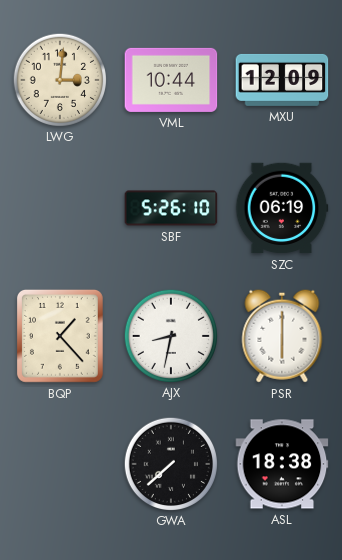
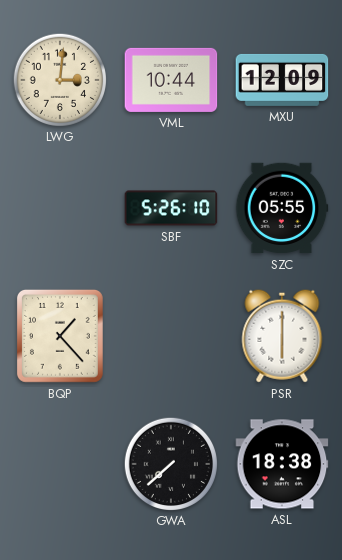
SZC: 06:19 -> 05:55 (282, 208)
AJX: 8:32 -> none (170, 335)
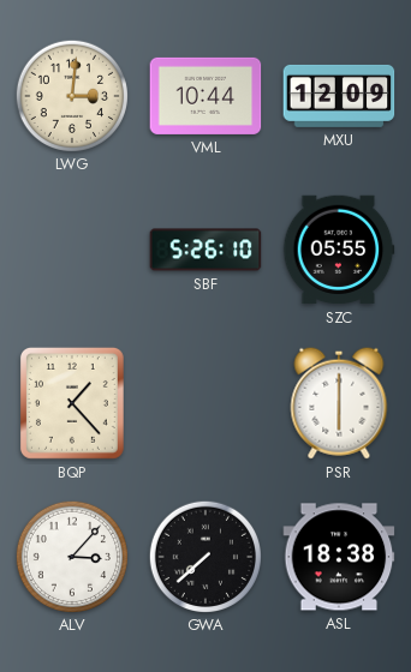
ALV: none -> 3:07 (71, 556)
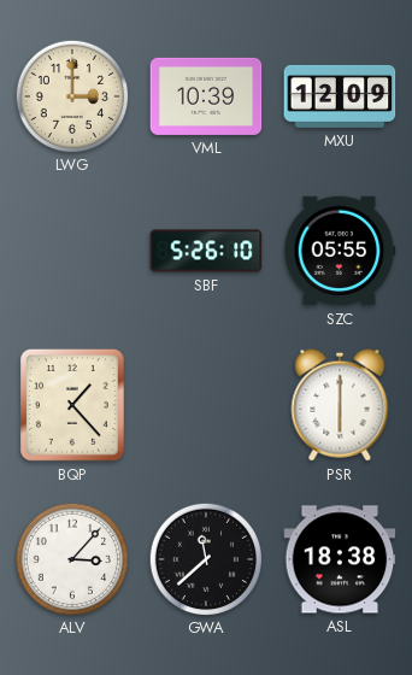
LWG: 3:01 -> 3:00 (71, 95)
VML: 10:44 -> 10:39 (206, 96)
GWA: 7:38 -> 11:38 (205, 558)
